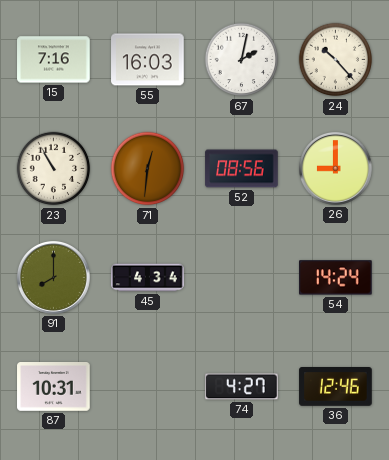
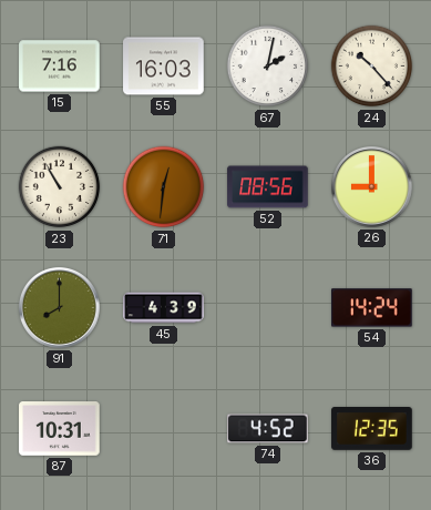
45: 4:34 -> 4:39 (164, 308)
74: 4:27 -> 4:52 (268, 429)
36: 12:46 -> 12:35 (372, 429)
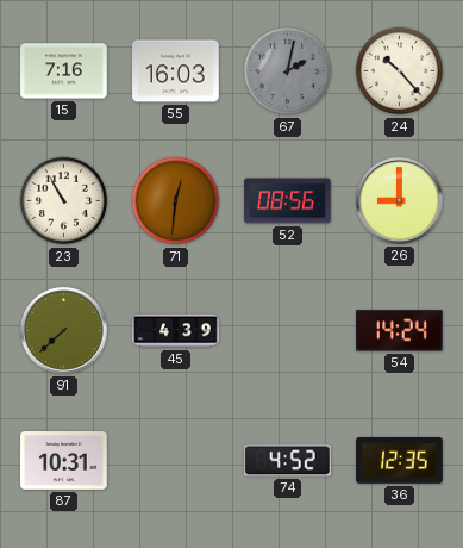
67 dial: white -> grey (288, 71)
91: 8:00 -> 7:38 (63, 330)
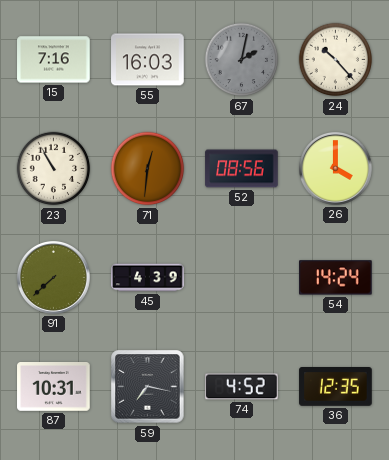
26: 9:00 -> 4:00 (335, 168)
59: none -> 7:17 (148, 387)
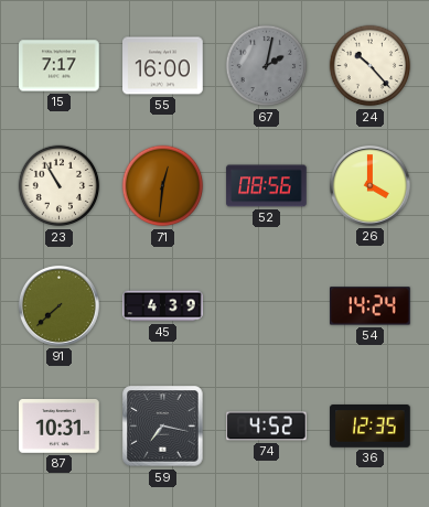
15: 7:16 -> 7:17 (60, 66)
55: 16:03 -> 16:00 (163, 66)
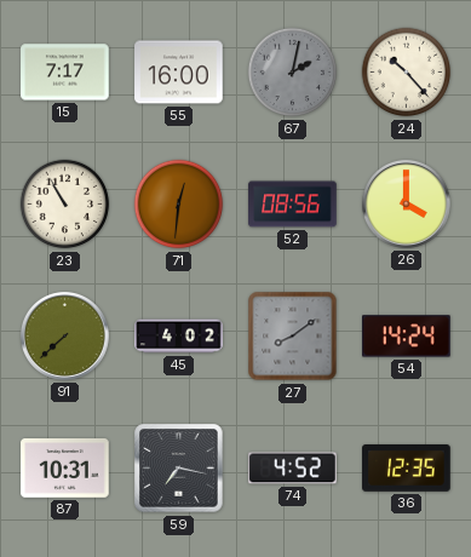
45: 4:39 -> 4:02 (179, 337)
27: none -> 8:09 (293, 337)
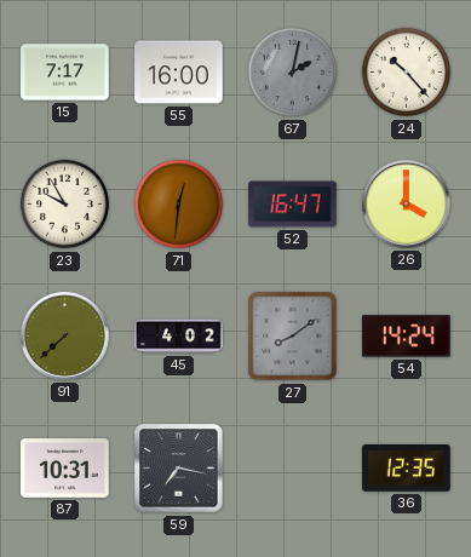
23: 10:55 -> 9:55 (65, 205)
52: 08:56 -> 16:47 (293, 205)
74: 4:52 -> none (293, 469)
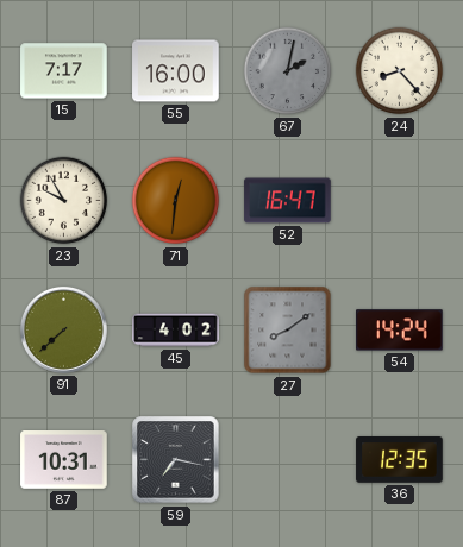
24: 10:23 -> 8:23 (400, 71)
26: 4:00 -> none (406, 203)
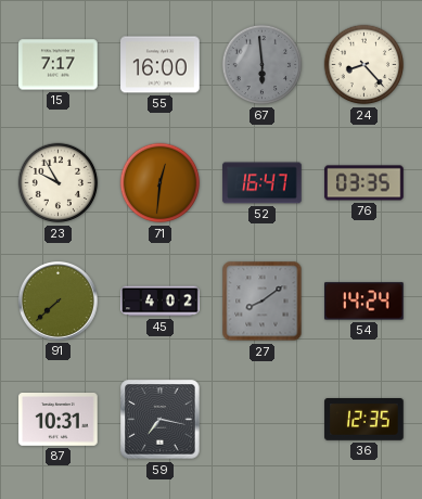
67: 2:02 -> 5:59 (263, 65)
76: none -> 03:35 (365, 183)
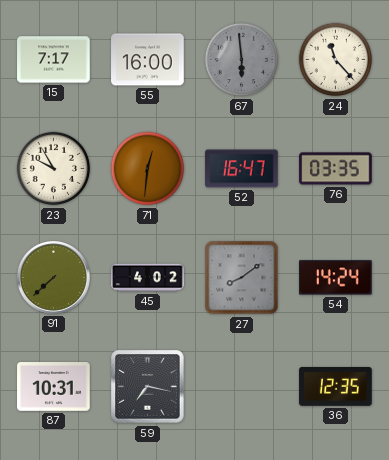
24: 8:23 -> 11:23 (336, 60)
